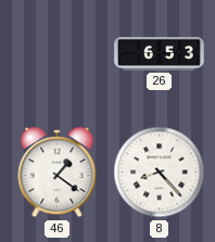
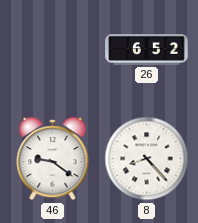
26: 6:53 -> 6:52 (147, 50)
46: 1:21 -> 9:21 (53, 159)
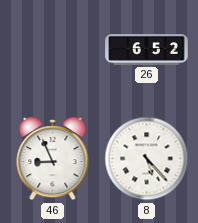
46: 9:21 -> 8:56 (53, 159)
8: 8:23 -> 5:23 (147, 159)
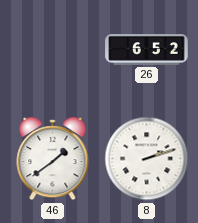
46: 8:56 -> 1:39 (53, 159)
8: 5:23 -> 2:12 (147, 159)
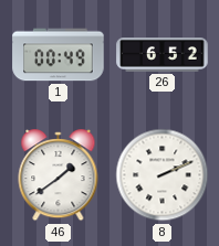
1: none -> 00:49 (59, 55)
8: 2:12 -> 2:11 (163, 175)
